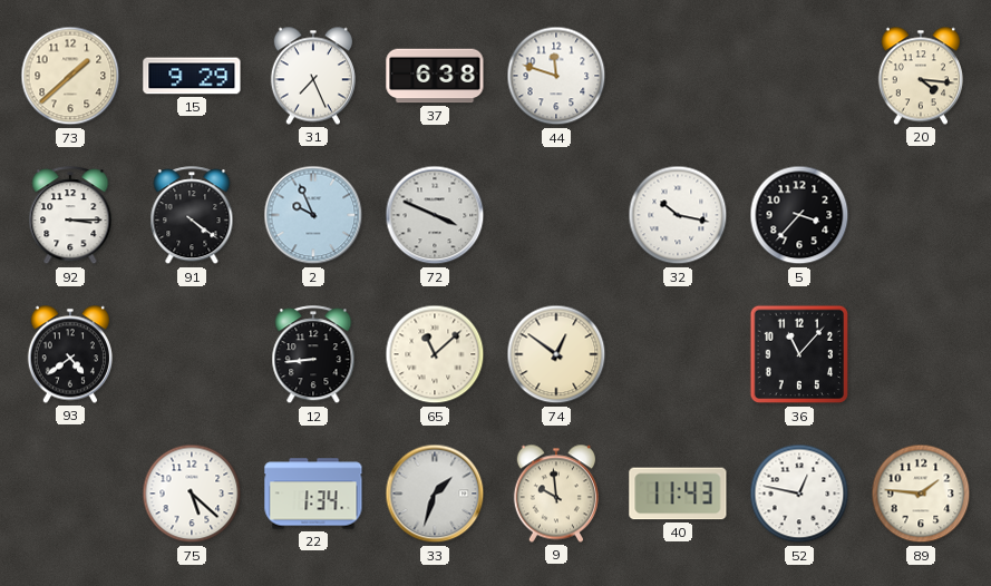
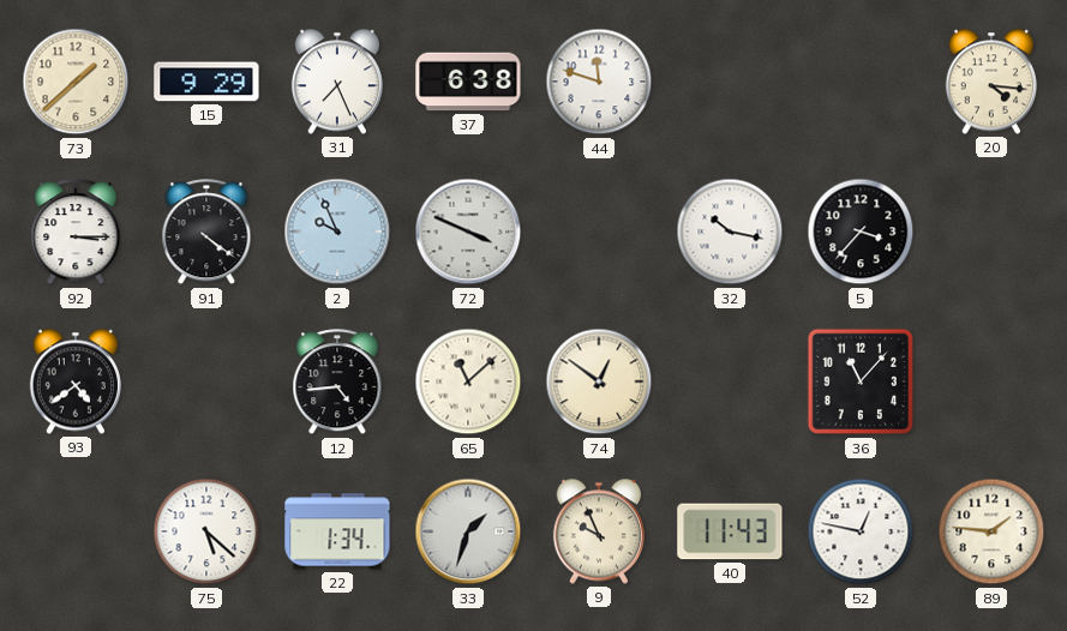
12: 8:44 -> 4:44 (337, 383)
9: 9:59 -> 9:56 (599, 531)
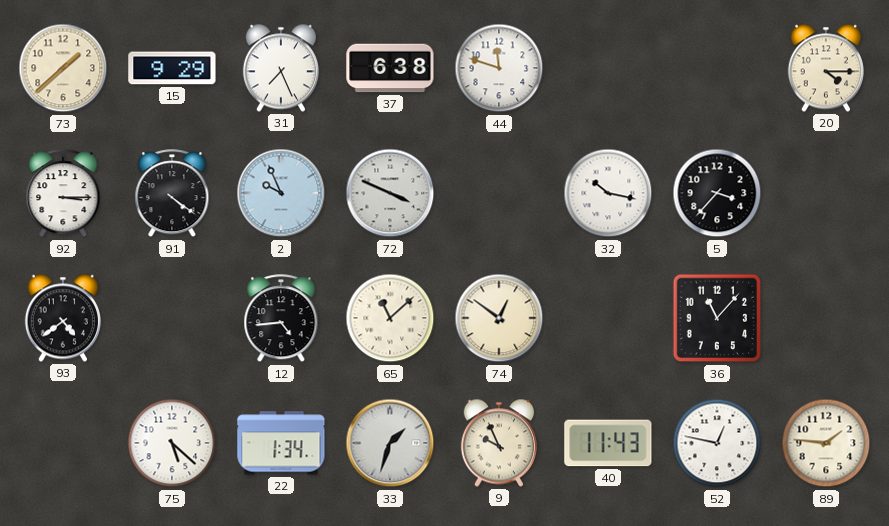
20: 4:16 -> 4:15 (826, 68)
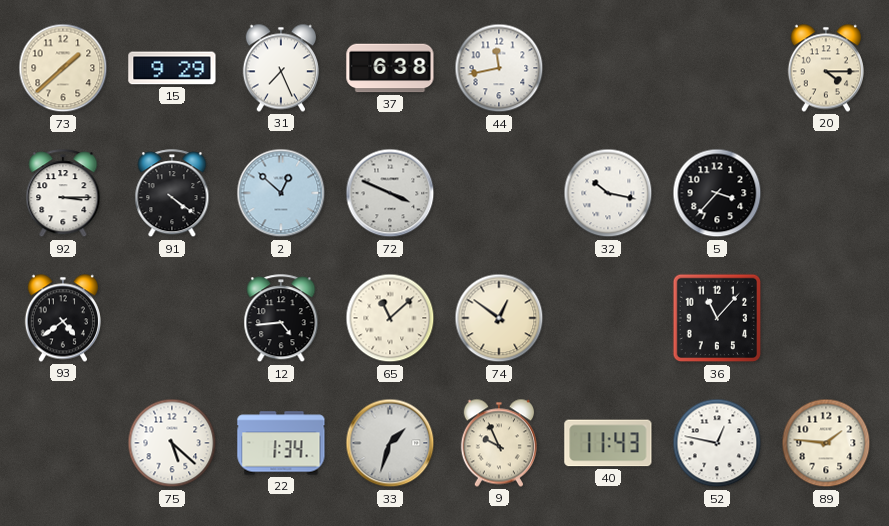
44: 11:48 -> 11:43 (499, 68)
2: 9:56 -> 12:52 (281, 193)
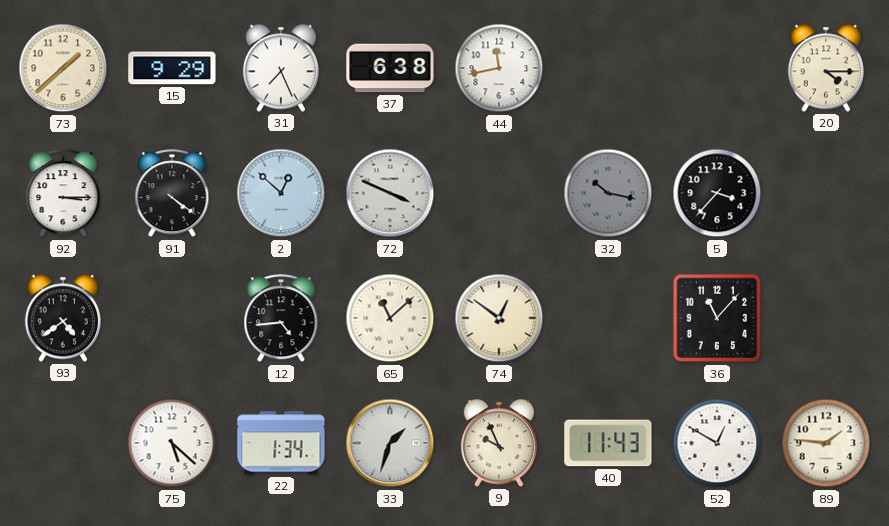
32 dial: white -> grey (608, 193)
52: 12:47 -> 12:50 (717, 443)
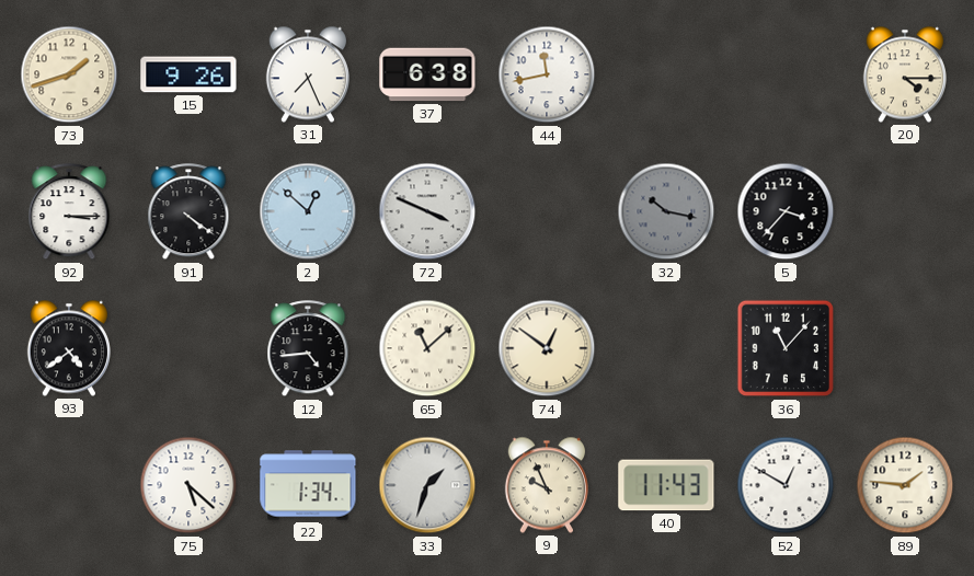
73: 1:38 -> 1:42 (69, 74)
15: 9:29 -> 9:26 (188, 74)
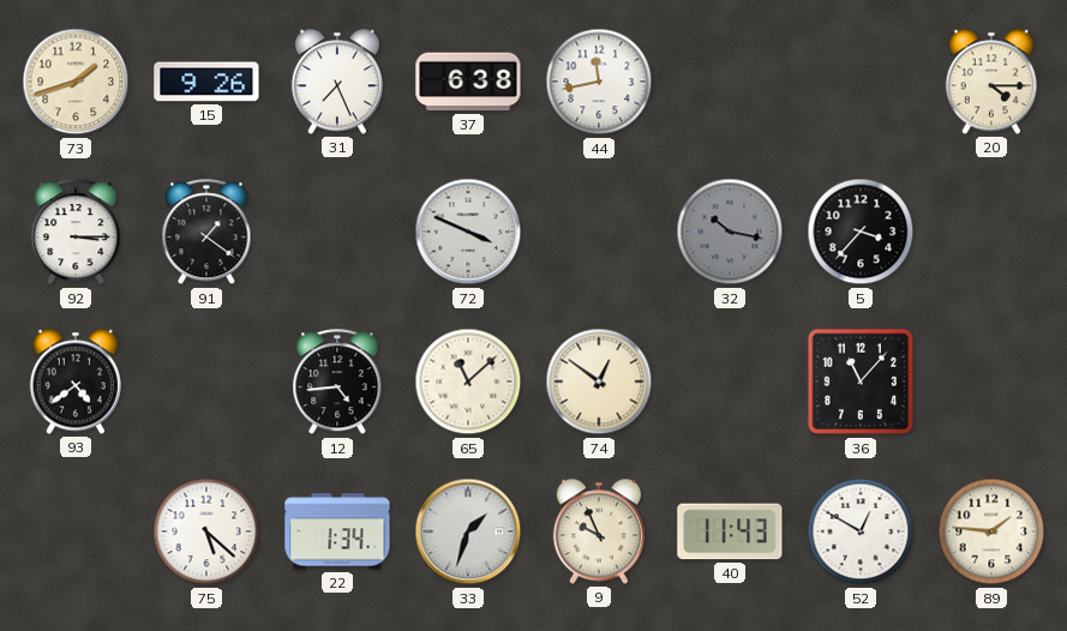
91: 4:21 -> 1:21 (206, 233)
2: 12:52 -> none (308, 211)
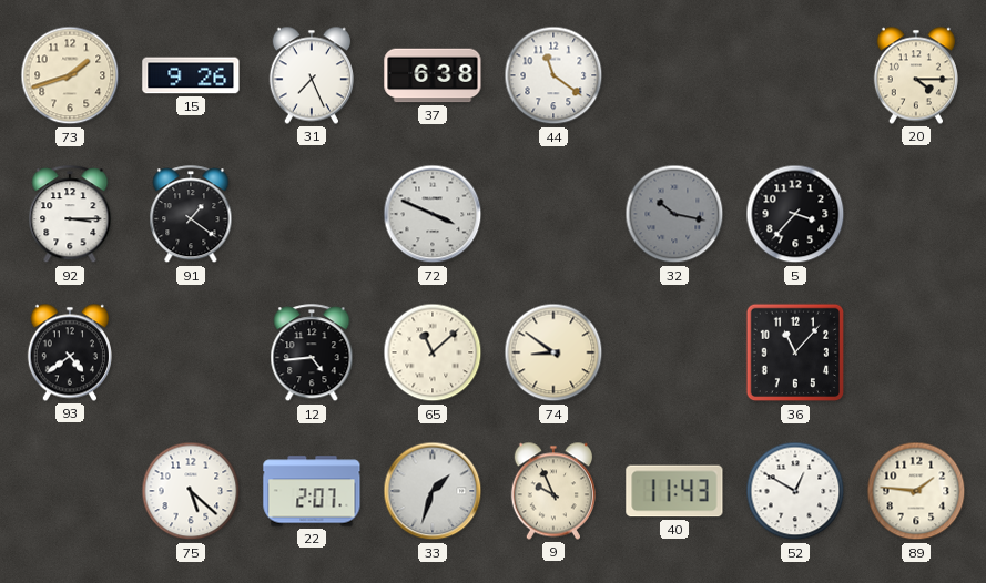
44: 11:43 -> 11:21 (553, 75)
74: 12:51 -> 8:51 (553, 352)
22: 1:34 -> 2:07 (312, 491)
